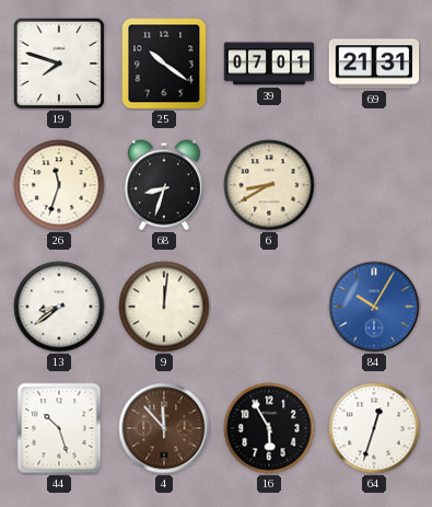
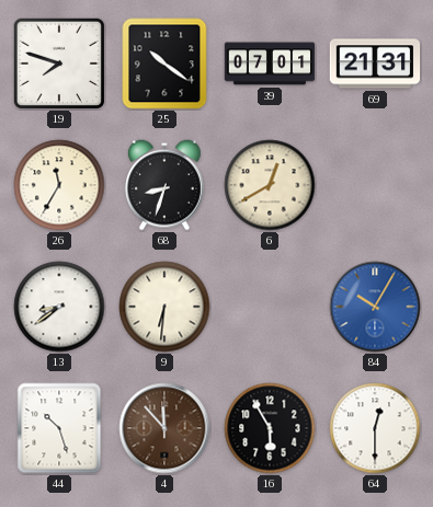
26: 11:33 -> 11:35 (59, 185)
6: 8:40 -> 12:40 (270, 185)
9: 12:01 -> 6:31 (164, 307)
64: 12:33 -> 12:30 (375, 428)
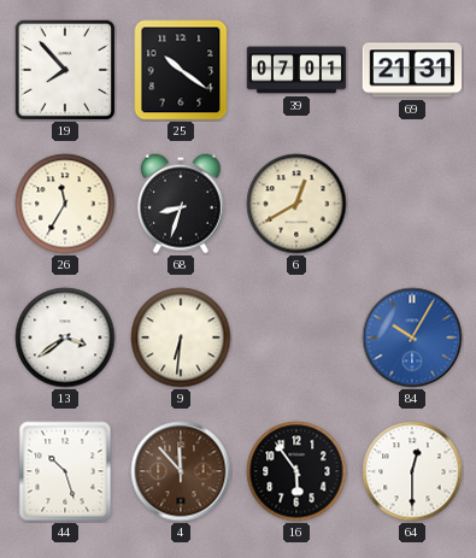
19: 7:48 -> 7:53 (64, 69)
13: 8:39 -> 3:39 (65, 337)
16: 5:55 -> 5:54 (296, 471)
